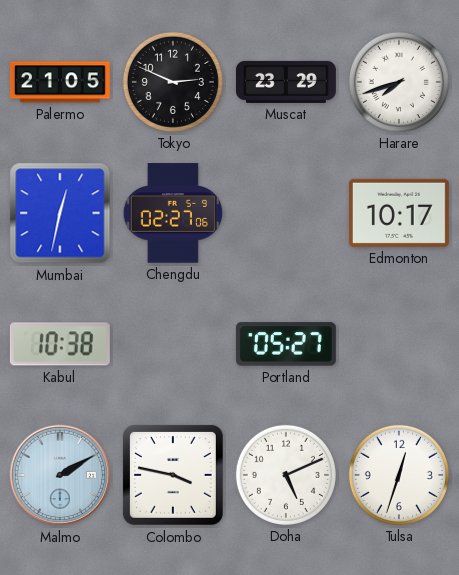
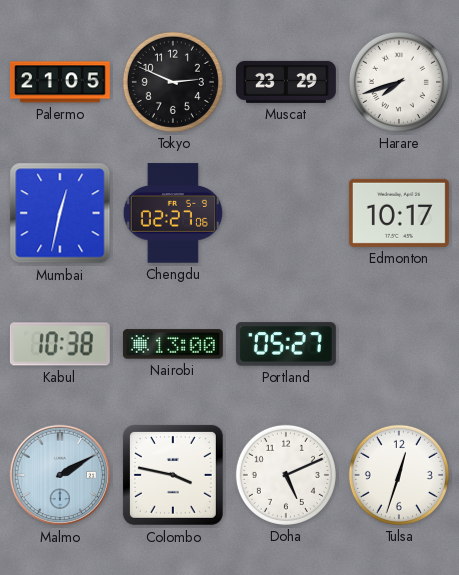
Nairobi: none -> 13:00 (173, 344)
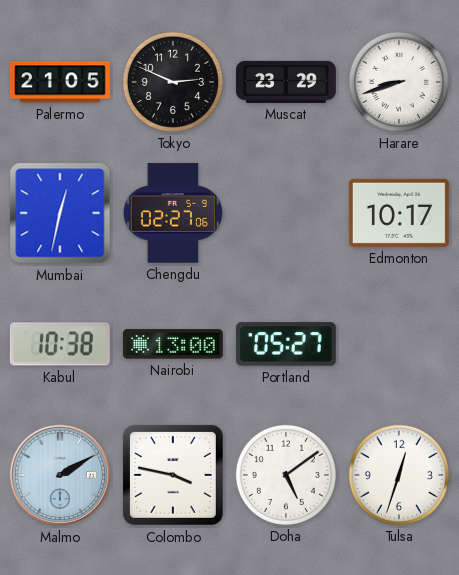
Harare: 7:42 -> 8:42 (399, 82)
Doha: 5:11 -> 5:09 (286, 475)
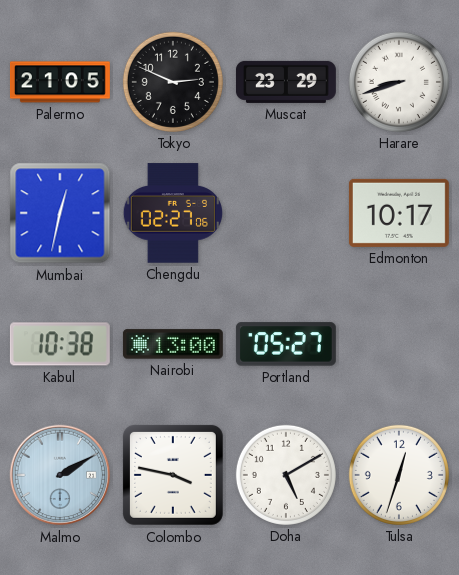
Doha: 5:09 -> 5:10 (286, 475)
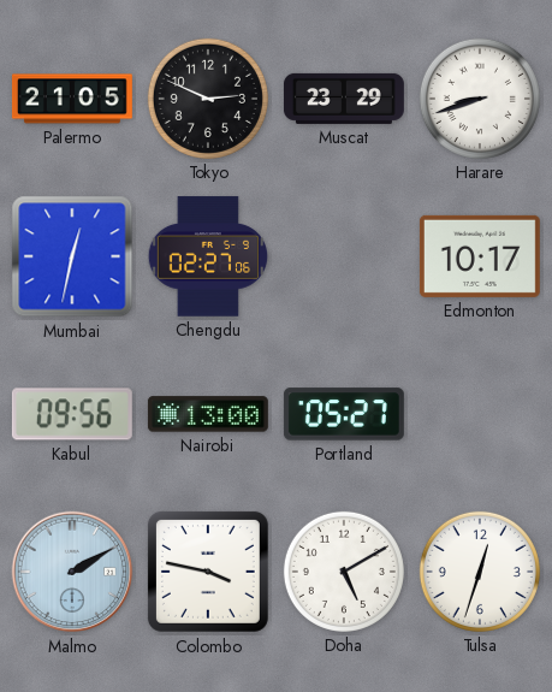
Kabul: 10:38 -> 09:56 (72, 414)
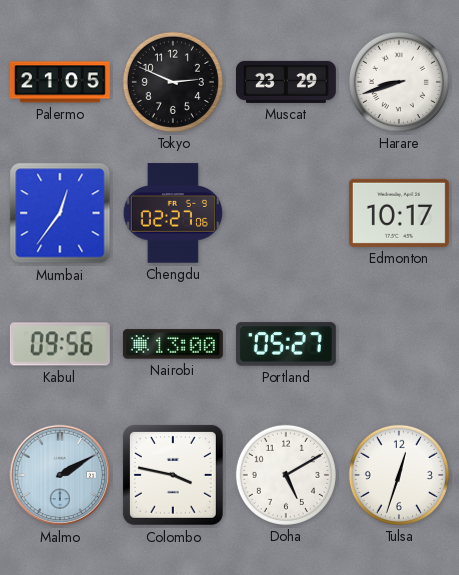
Mumbai: 12:32 -> 12:36 (60, 213)
